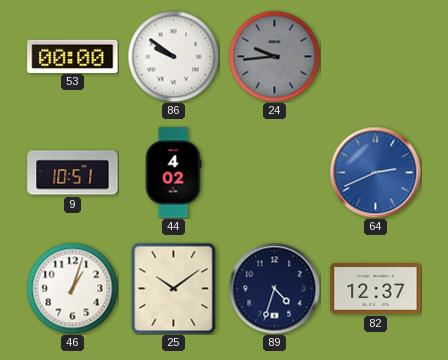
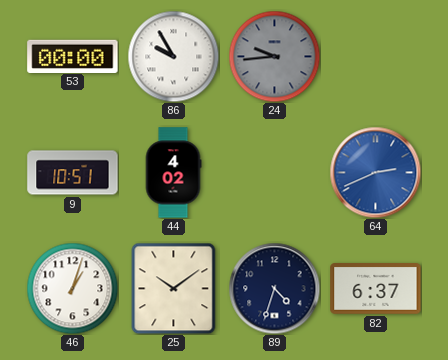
86: 9:51 -> 9:55 (173, 56)
82: 12:37 -> 6:37 (376, 289)
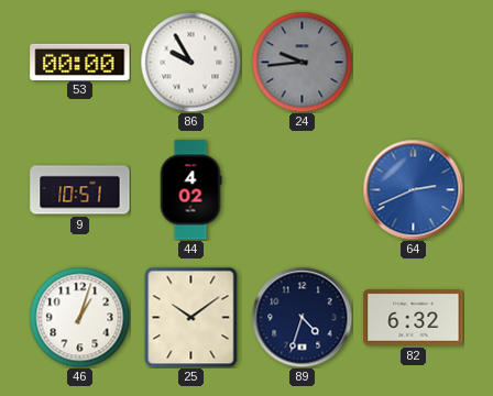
82: 6:37 -> 6:32 (414, 318)
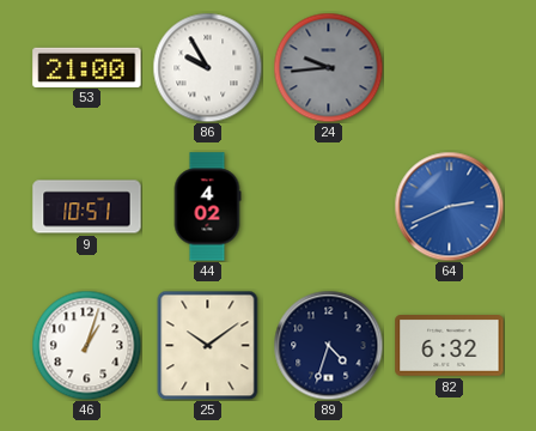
53: 00:00 -> 21:00 (87, 67)
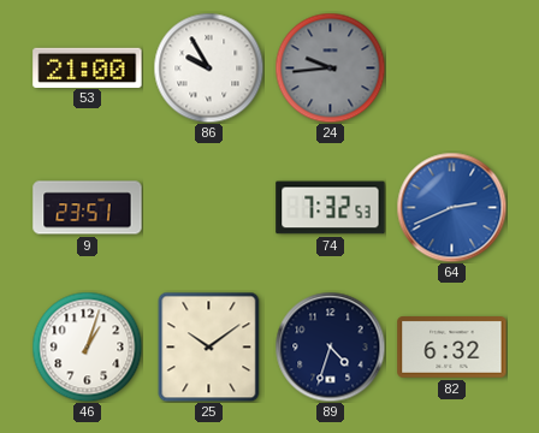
9: 10:51 -> 23:51 (88, 208)
44: 4:02 -> none (207, 207)
74: none -> 7:32 (331, 208)
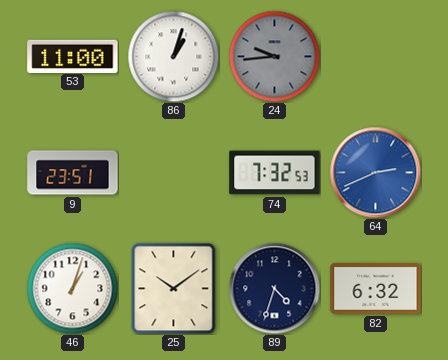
53: 21:00 -> 11:00 (73, 56)
86: 9:55 -> 1:03 (173, 56)
